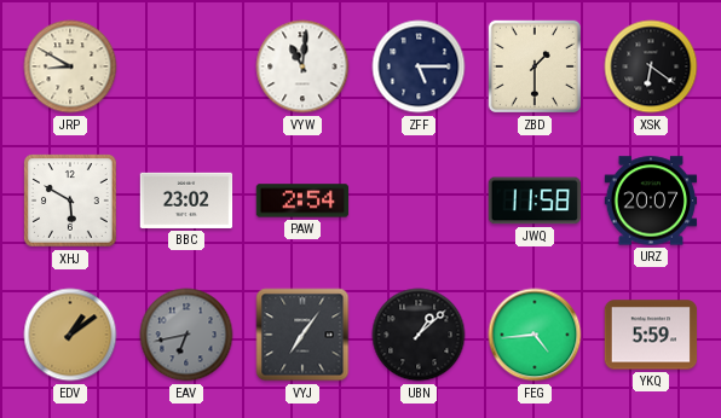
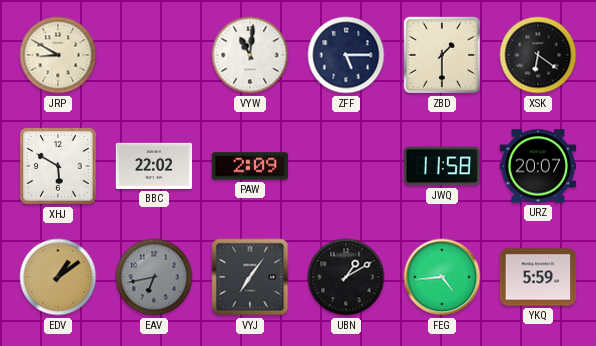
BBC: 23:02 -> 22:02 (154, 166)
PAW: 2:54 -> 2:09 (250, 166)
UBN: 1:08 -> 1:10 (346, 277)
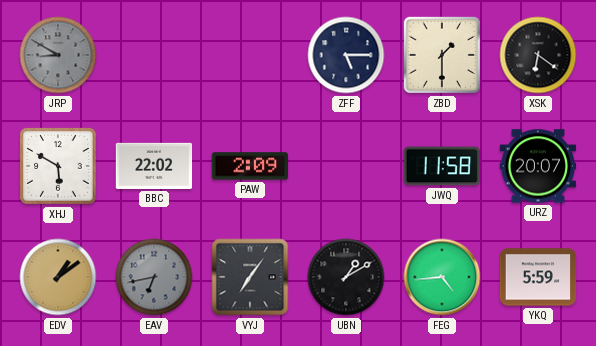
JRP dial: cream -> grey (58, 55)
VYW: 11:01 -> none (250, 55)
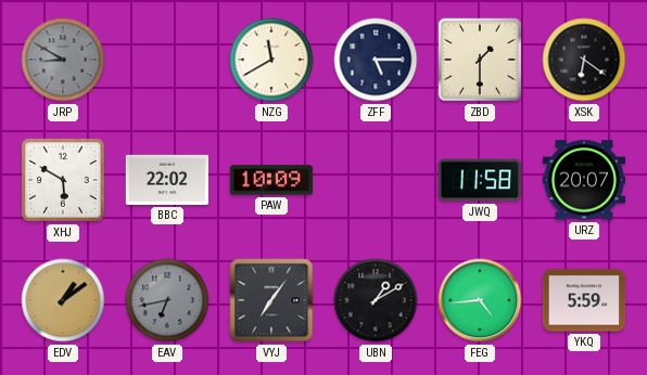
NZG: none -> 11:40 (271, 60)
PAW: 2:09 -> 10:09 (271, 180)
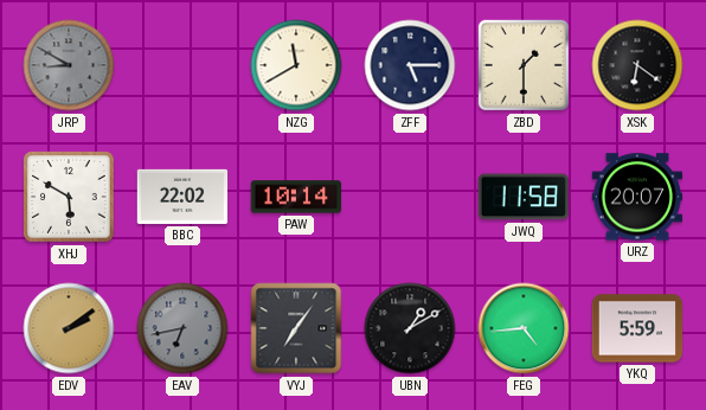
PAW: 10:09 -> 10:14 (296, 197)
EDV: 1:09 -> 2:09 (69, 328)
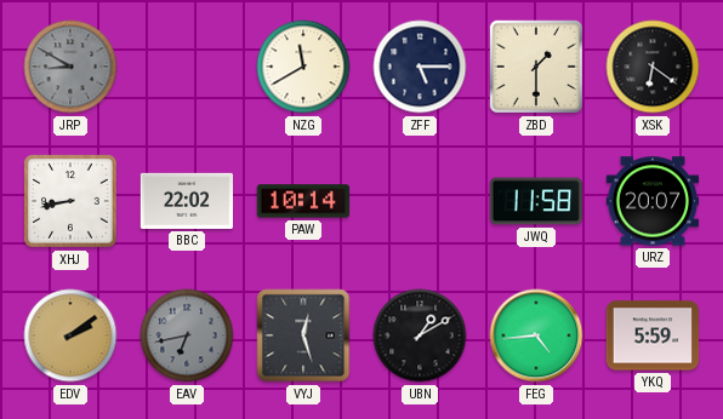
XHJ: 5:50 -> 8:43 (70, 201)
VYJ: 7:06 -> 12:27 (303, 335)
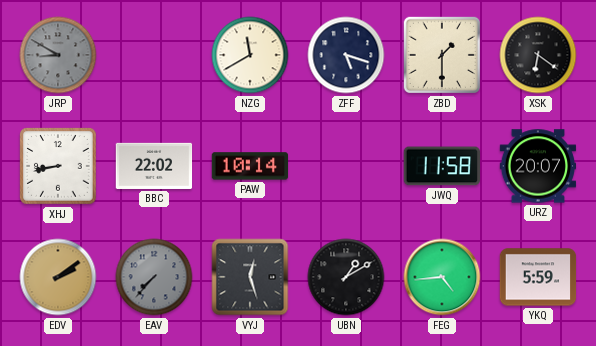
ZFF: 5:15 -> 5:18 (346, 55)
EAV: 6:43 -> 7:37 (154, 277)
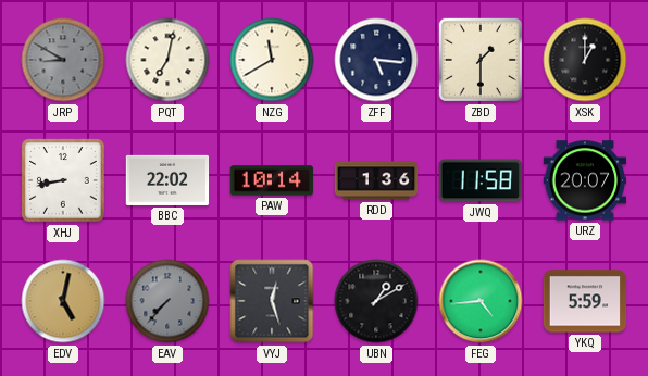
PQT: none -> 7:02 (167, 60)
ZFF: 5:18 -> 5:16 (376, 60)
XSK: 6:21 -> 1:00 (585, 60)
RDD: none -> 1:36 (376, 180)
EDV: 2:09 -> 5:02 (63, 301)
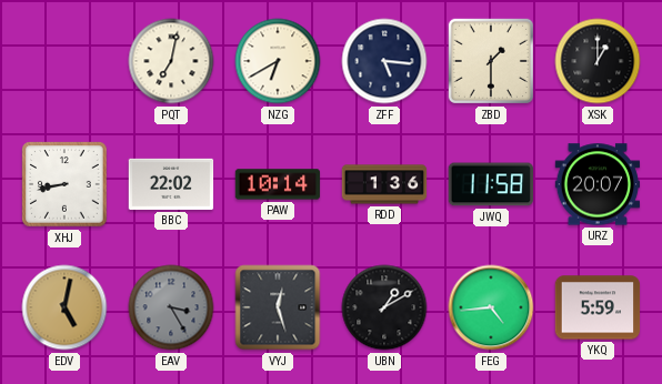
JRP: 8:50 -> none (63, 60)
NZG: 11:40 -> 6:40 (278, 61)
EAV: 7:37 -> 3:25 (171, 307)
